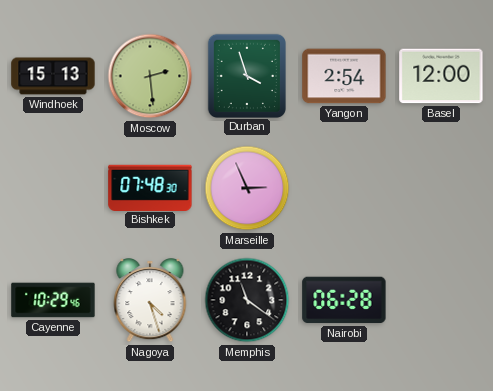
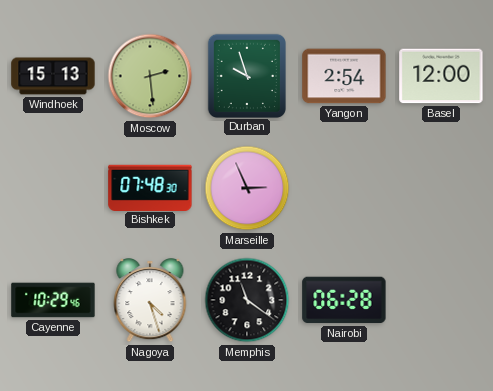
Durban: 3:57 -> 9:57 (247, 75)
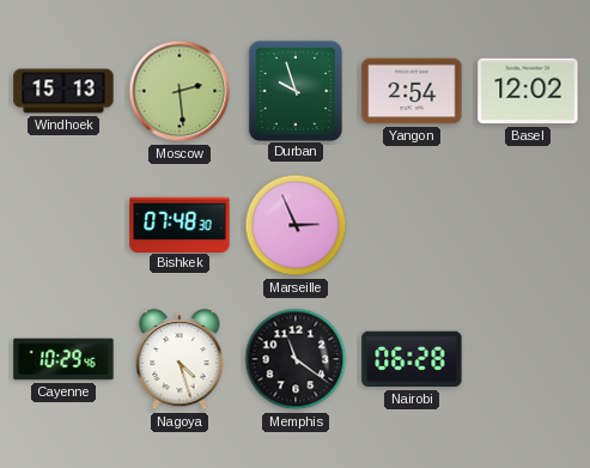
Basel: 12:00 -> 12:02 (528, 91)
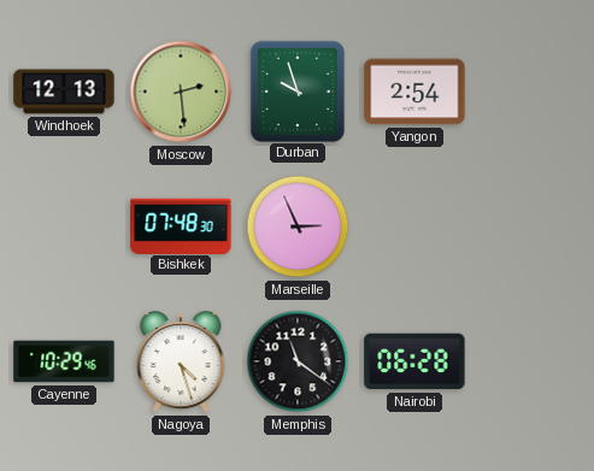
Windhoek: 15:13 -> 12:13 (64, 92)
Basel: 12:02 -> none (528, 91)
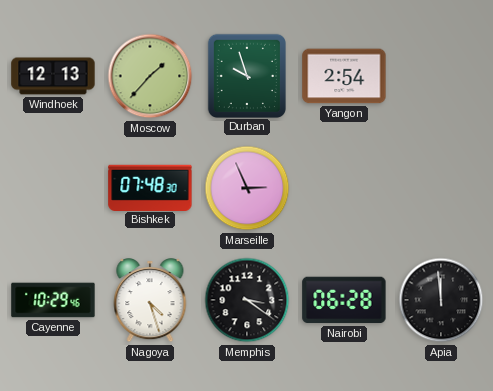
Moscow: 2:29 -> 1:37 (150, 76)
Memphis: 11:21 -> 3:21 (247, 300)
Apia: none -> 11:59 (441, 300)
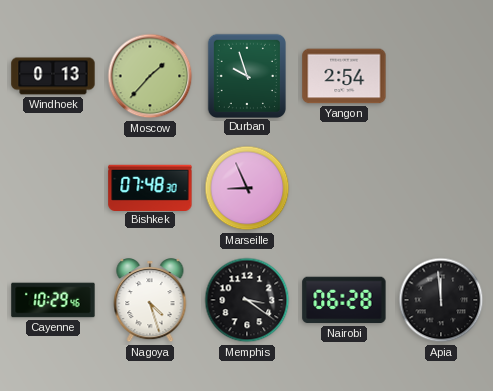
Windhoek: 12:13 -> 0:13 (53, 76)
Marseille: 2:56 -> 8:56 (247, 188)
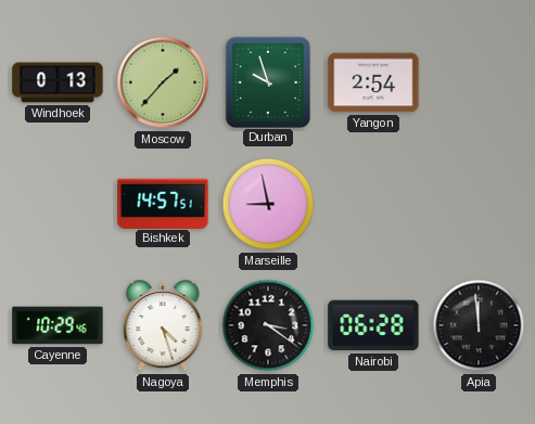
Bishkek: 07:48 -> 14:57 (163, 203)
Marseille: 8:56 -> 8:58 (268, 204)
